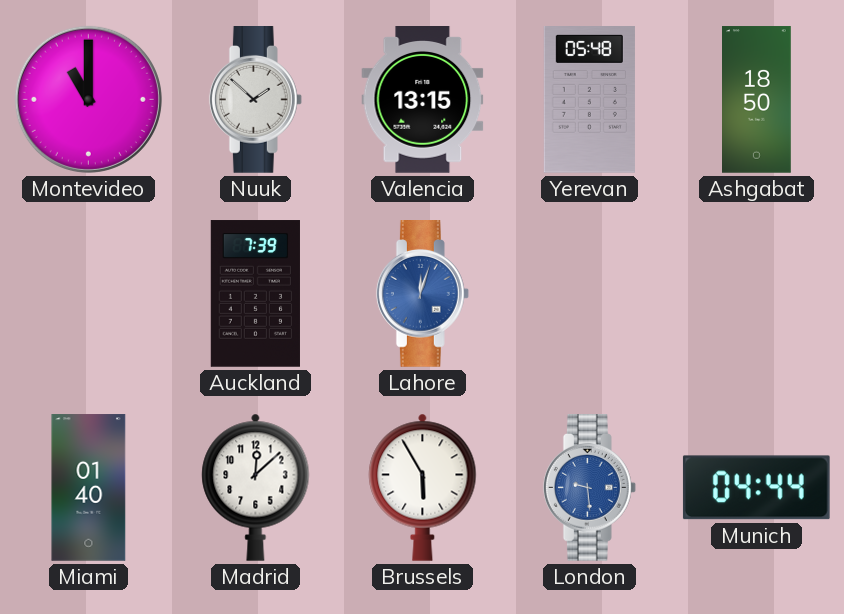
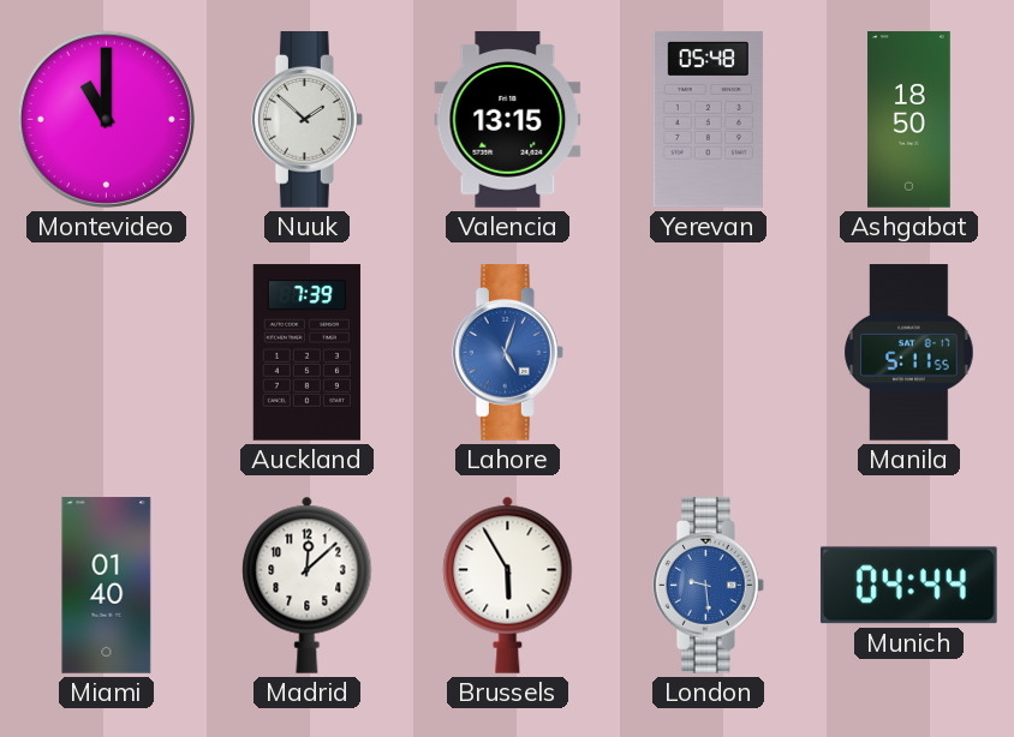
Lahore: 12:03 -> 5:03 (507, 353)
Manila: none -> 5:11 (909, 353)
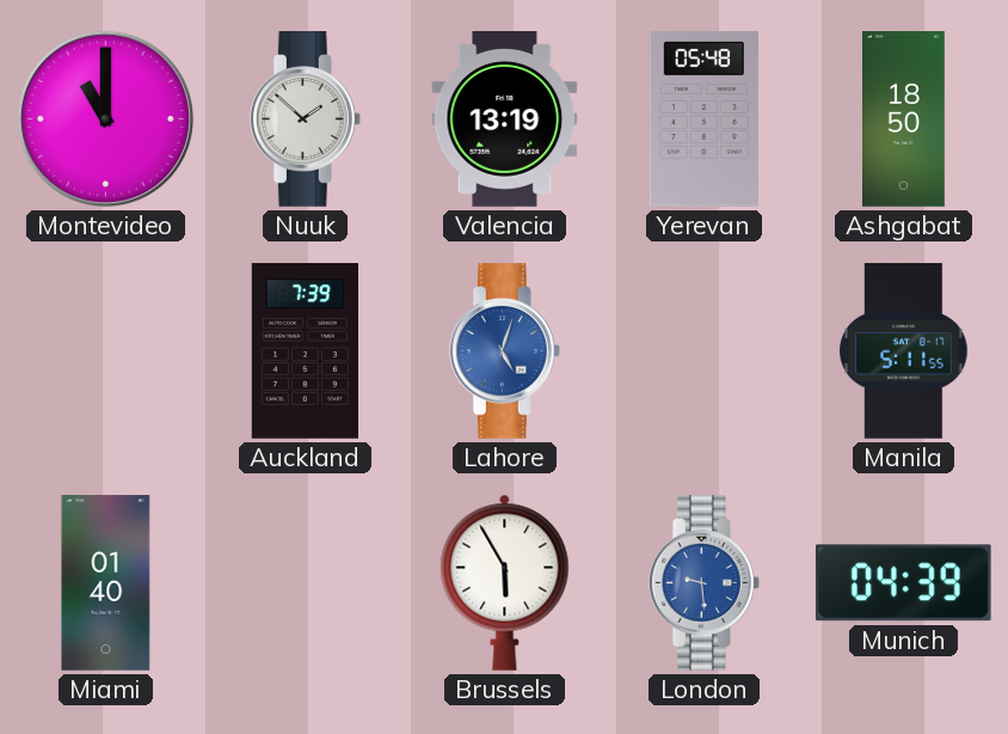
Valencia: 13:15 -> 13:19 (505, 120)
Madrid: 12:08 -> none (308, 585)
Munich: 04:44 -> 04:39 (903, 583)
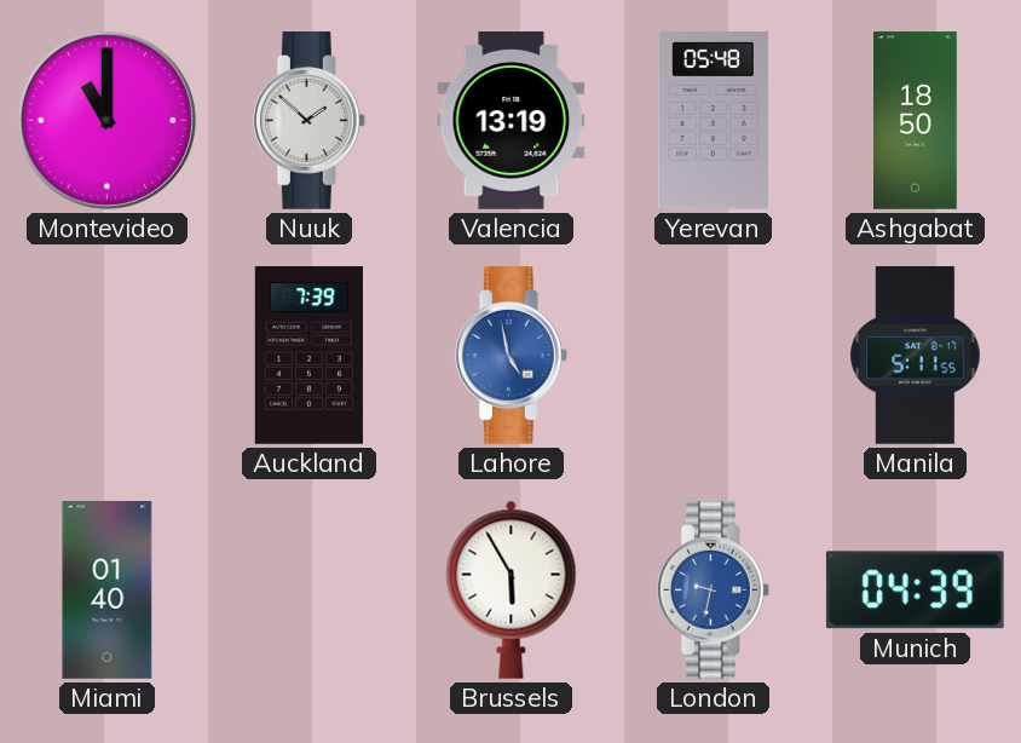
Lahore: 5:03 -> 4:58 (510, 356)
London: 9:29 -> 9:32 (713, 591)
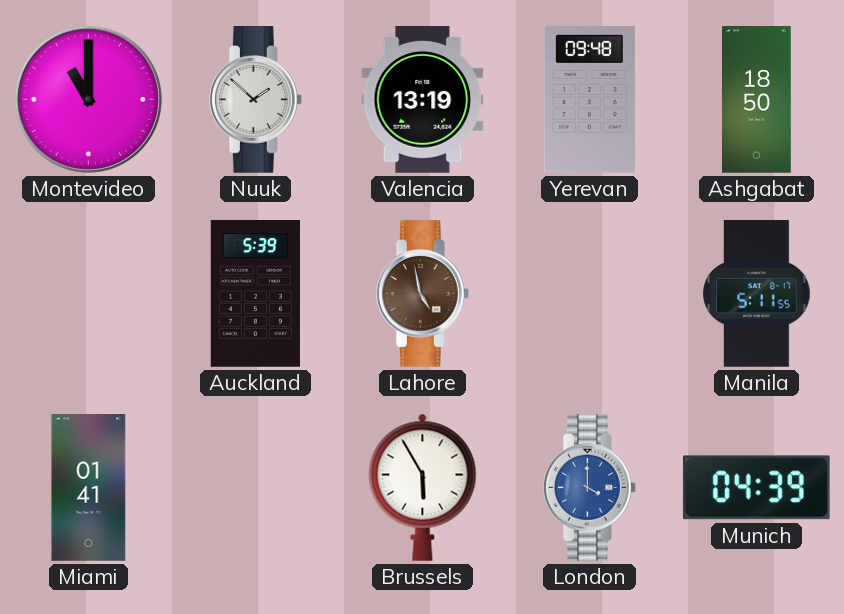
Yerevan: 05:48 -> 09:48 (589, 100)
Auckland: 7:39 -> 5:39 (255, 294)
Lahore dial: blue -> brown (422, 294)
Miami: 01:40 -> 01:41 (89, 488)
London: 9:32 -> 4:00 (589, 488)
